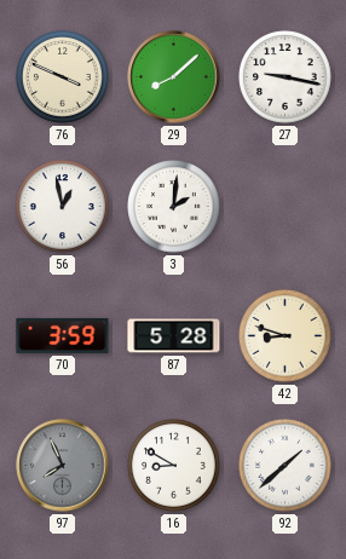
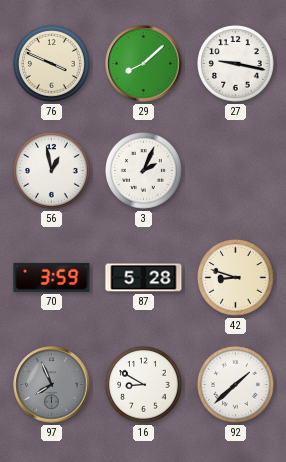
3: 2:01 -> 2:04 (144, 171)
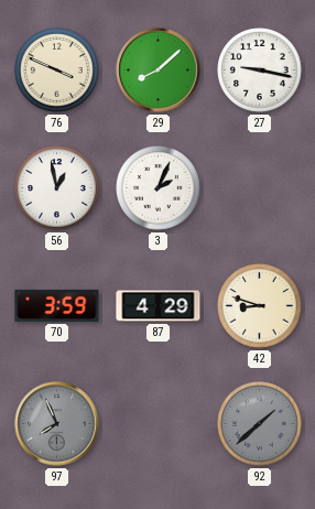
87: 5:28 -> 4:29 (159, 306)
16: 8:50 -> none (144, 385)
92 dial: white -> grey (260, 424)
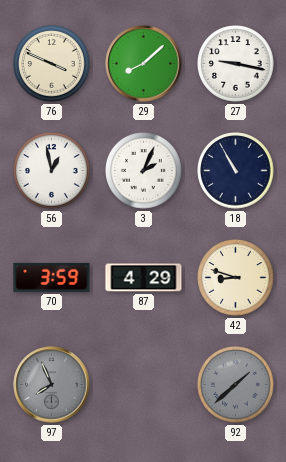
18: none -> 10:55 (236, 171)
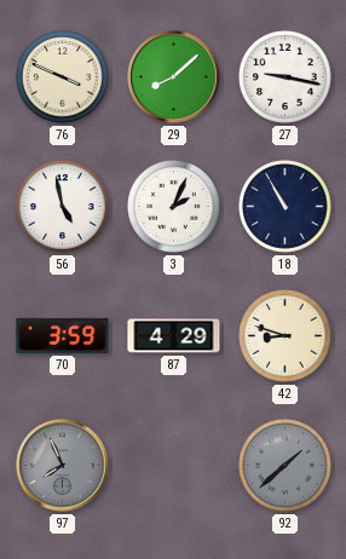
56: 12:58 -> 4:58 (63, 207)
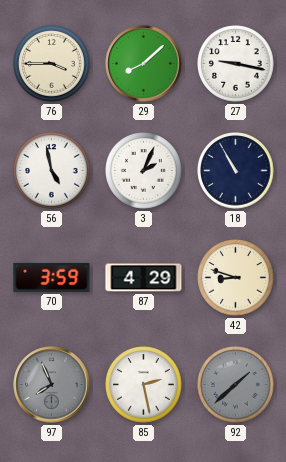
76: 3:49 -> 3:45 (52, 64)
85: none -> 2:28 (144, 385)
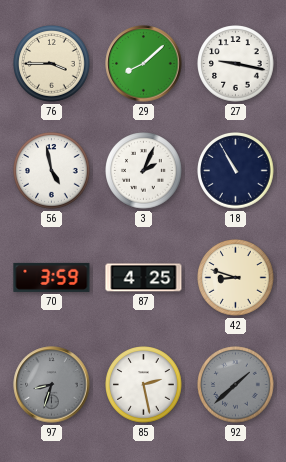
87: 4:29 -> 4:25 (144, 278)
97: 7:56 -> 8:33 (52, 385)
